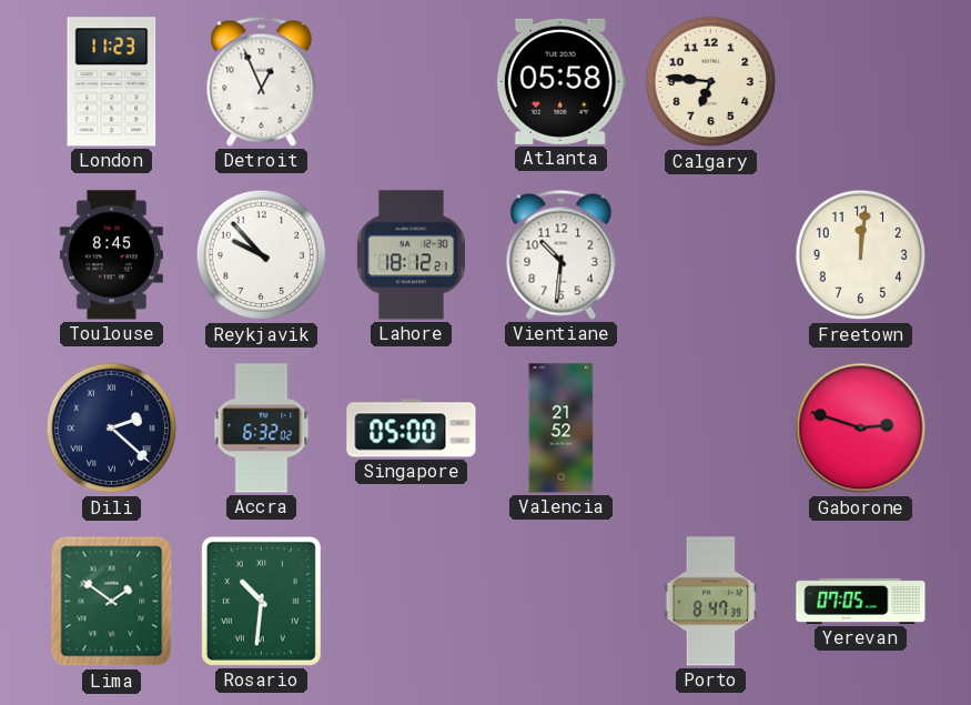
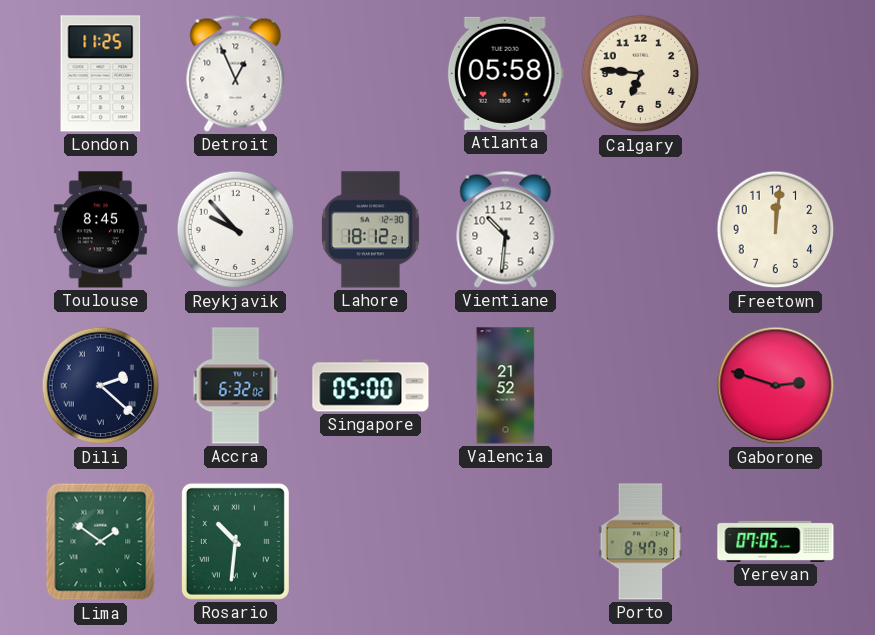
London: 11:23 -> 11:25 (101, 74)
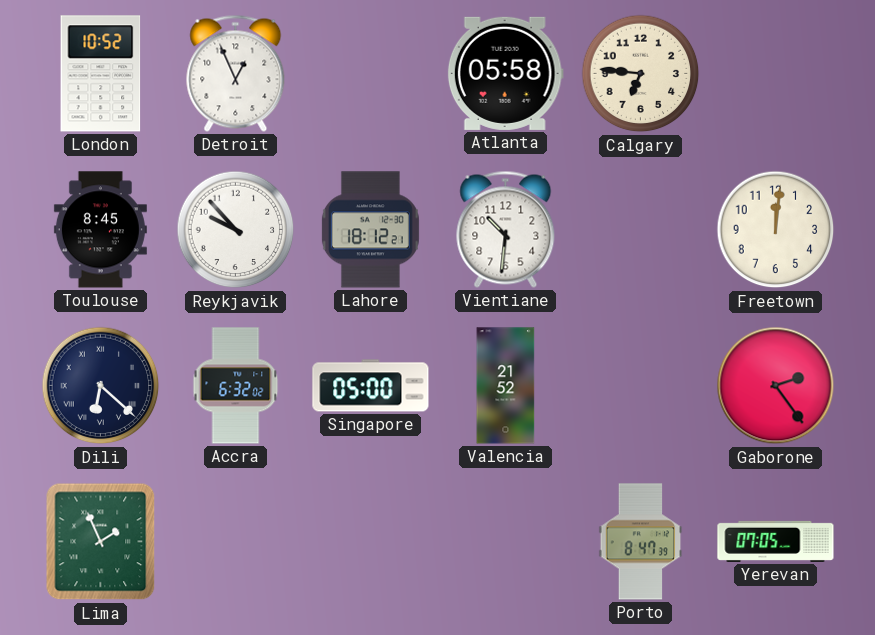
London: 11:25 -> 10:52 (101, 74)
Dili: 2:22 -> 6:22 (101, 386)
Gaborone: 2:48 -> 2:24 (776, 386)
Lima: 1:51 -> 1:56 (101, 542)
Rosario: 10:31 -> none (235, 541)
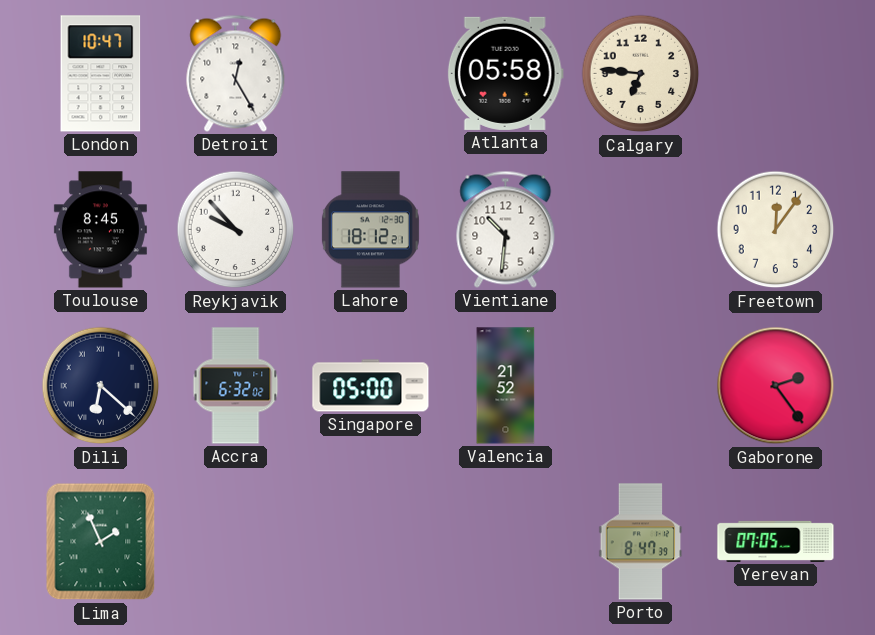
London: 10:52 -> 10:47 (101, 74)
Detroit: 12:56 -> 12:25 (236, 73)
Freetown: 12:01 -> 12:06 (776, 230)
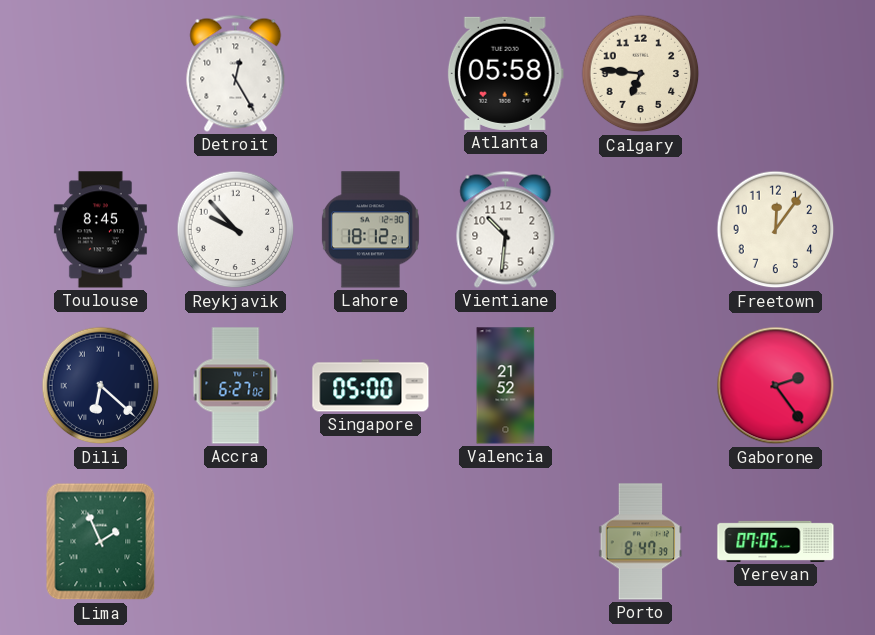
London: 10:47 -> none (101, 74)
Accra: 6:32 -> 6:27 (236, 386)
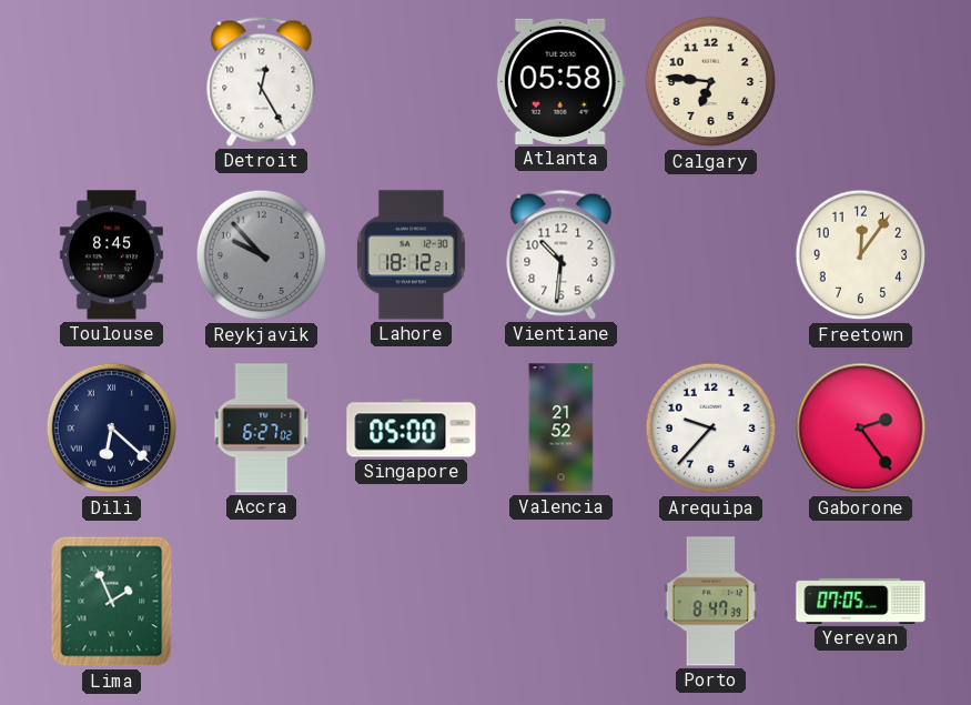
Reykjavik dial: white -> grey (262, 255)
Arequipa: none -> 9:37 (711, 429)
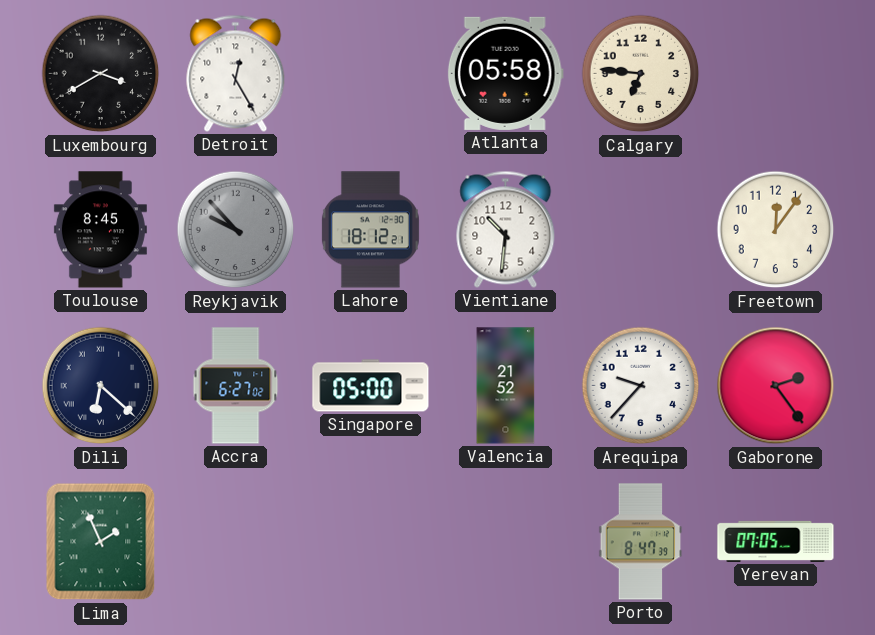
Luxembourg: none -> 3:40 (101, 74)
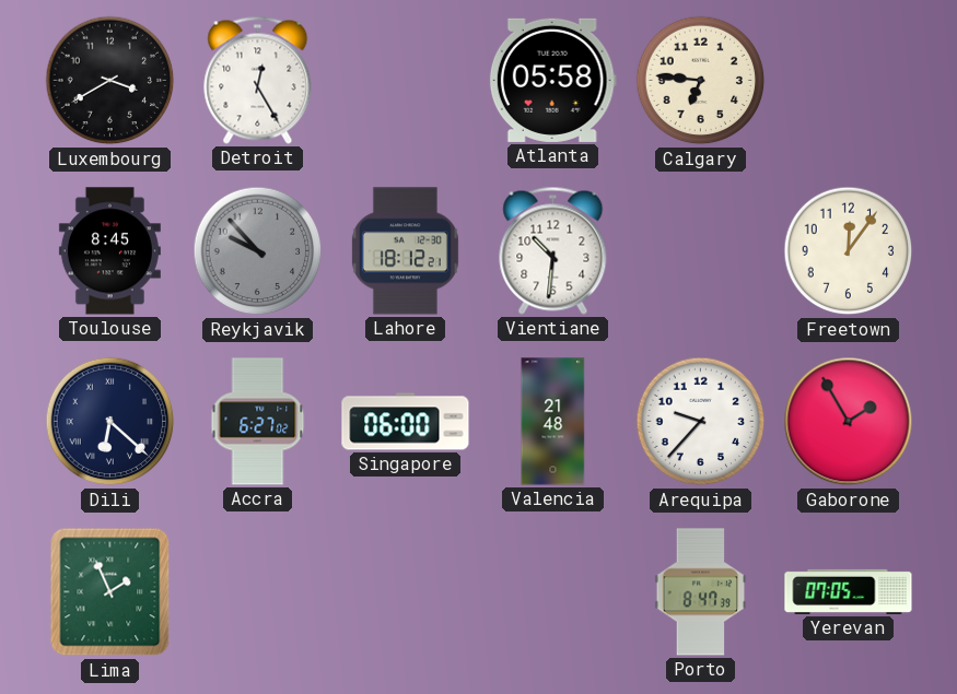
Singapore: 05:00 -> 06:00 (406, 422)
Valencia: 21:52 -> 21:48 (553, 422)
Gaborone: 2:24 -> 1:55 (849, 422)
